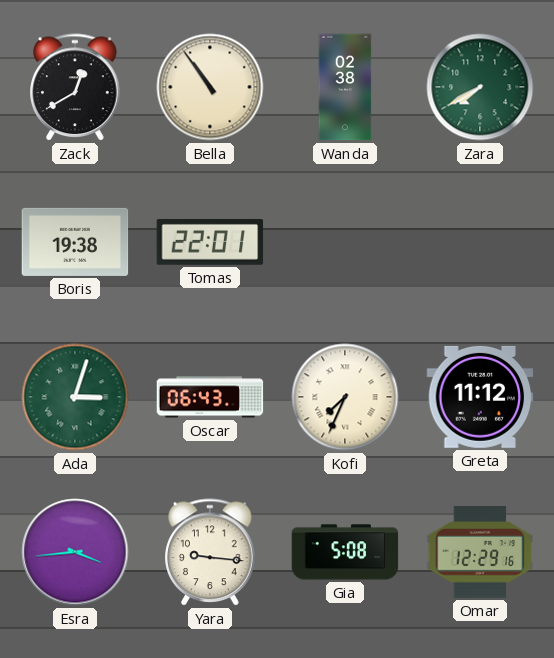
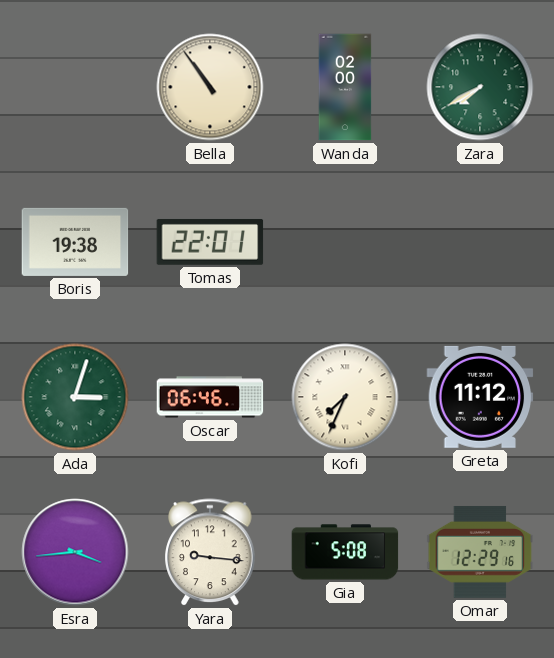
Zack: 12:40 -> none (75, 87)
Wanda: 02:38 -> 02:00 (345, 87)
Oscar: 06:43 -> 06:46 (210, 397)
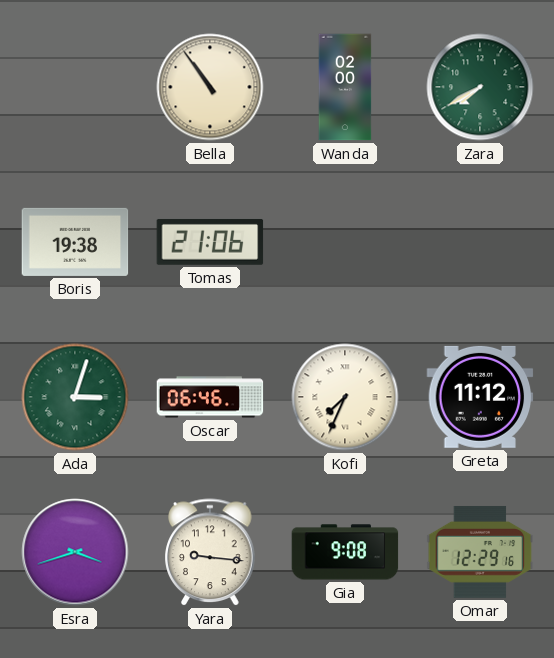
Tomas: 22:01 -> 21:06 (210, 242)
Esra: 3:44 -> 3:42 (75, 552)
Gia: 5:08 -> 9:08 (345, 552)
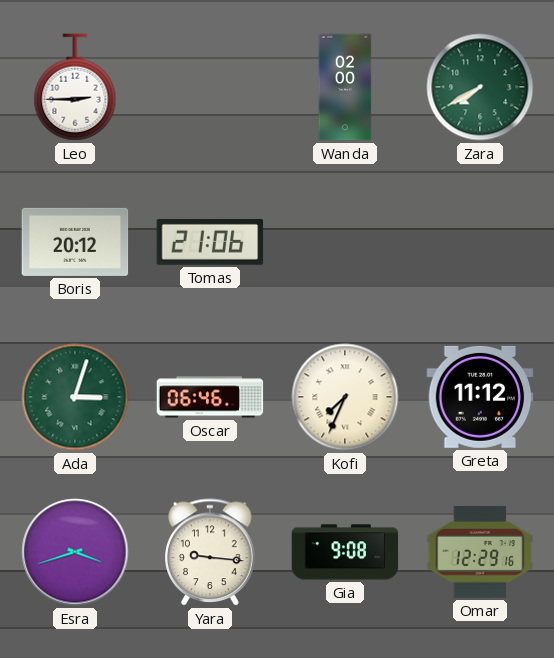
Leo: none -> 2:45 (75, 87)
Bella: 10:54 -> none (210, 87)
Boris: 19:38 -> 20:12 (75, 242)
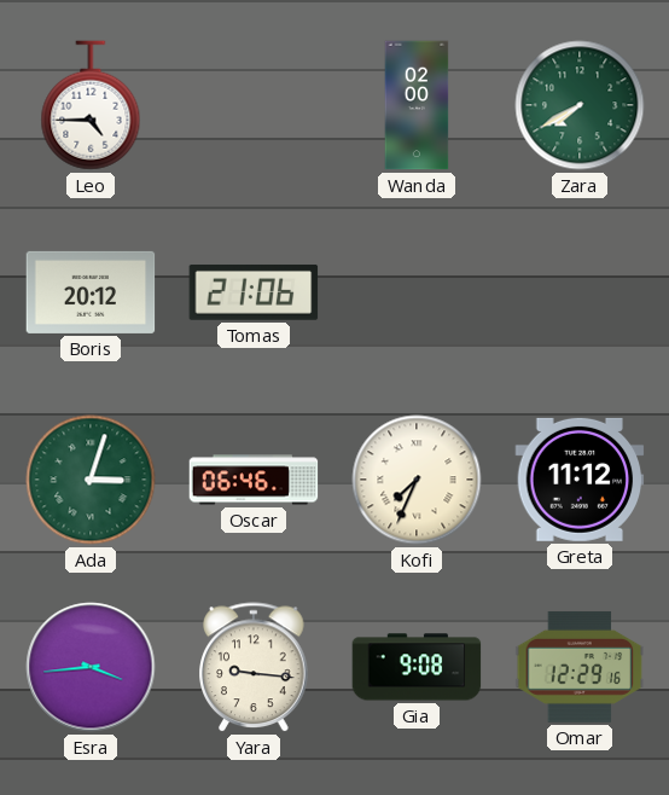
Leo: 2:45 -> 4:45 (91, 105)
Esra: 3:42 -> 3:44 (91, 667)
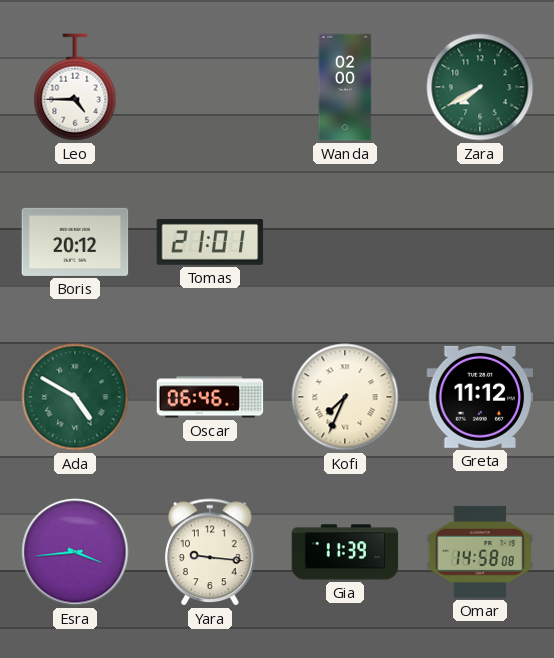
Tomas: 21:06 -> 21:01 (210, 242)
Ada: 3:03 -> 4:50 (75, 397)
Gia: 9:08 -> 11:39 (345, 552)
Omar: 12:29 -> 14:58 (480, 552)
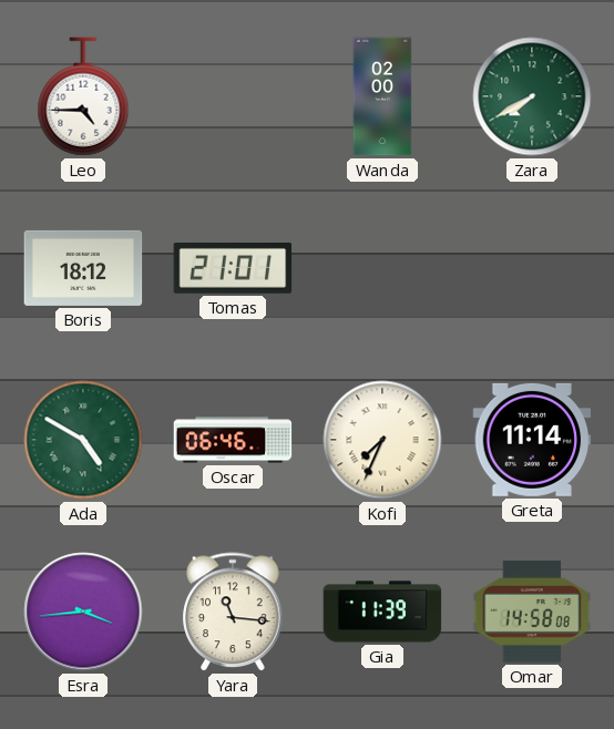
Boris: 20:12 -> 18:12 (83, 268)
Greta: 11:12 -> 11:14 (532, 440)
Yara: 9:16 -> 11:16 (233, 612)
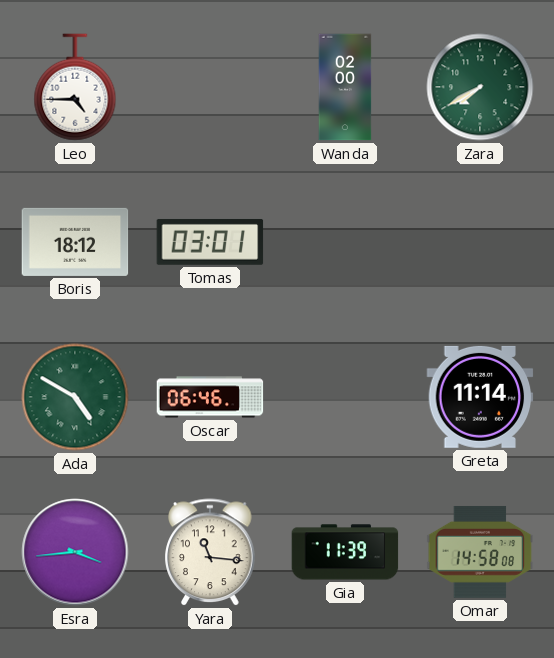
Tomas: 21:01 -> 03:01 (210, 242)
Kofi: 7:34 -> none (382, 440)
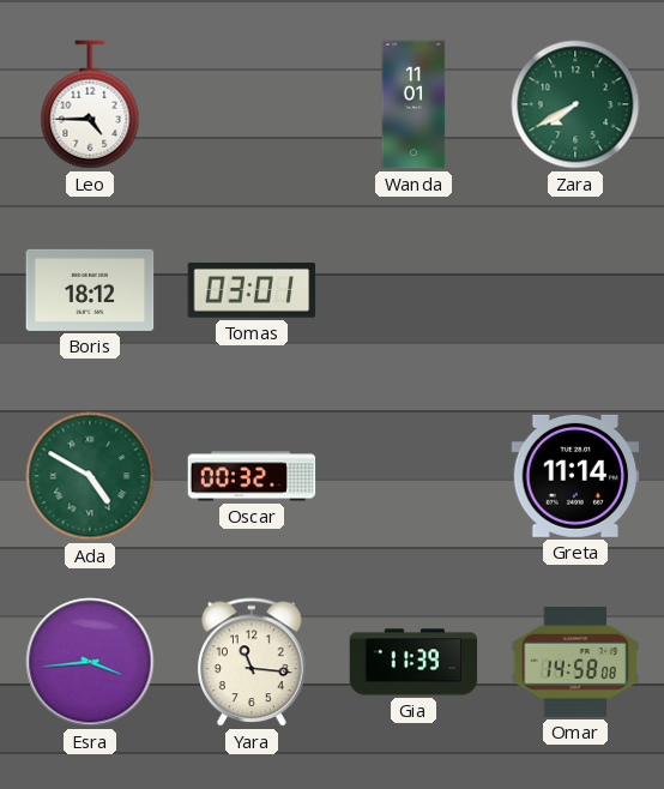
Wanda: 02:00 -> 11:01 (414, 104)
Oscar: 06:46 -> 00:32 (252, 476)
